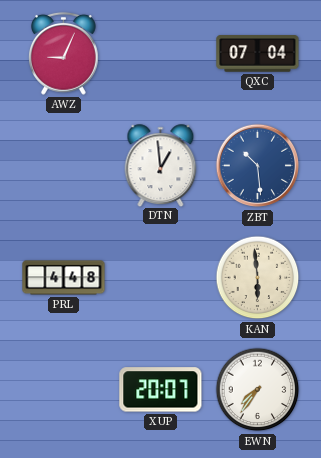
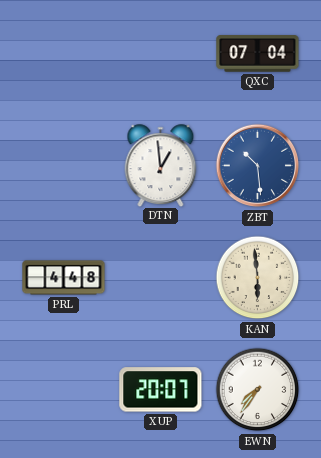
AWZ: 9:04 -> none (63, 53)
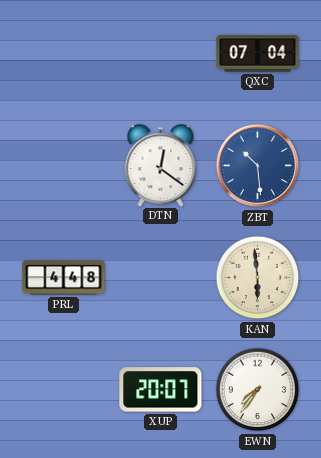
DTN: 12:59 -> 12:21 (161, 165)
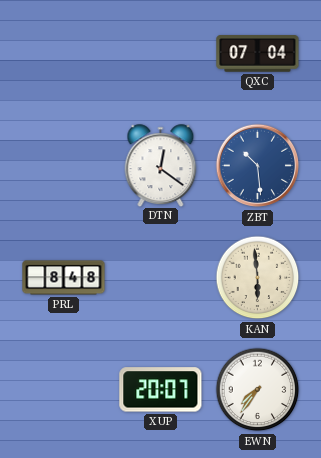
PRL: 4:48 -> 8:48 (64, 278)
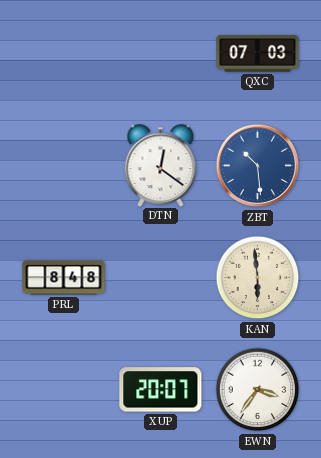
QXC: 07:04 -> 07:03 (258, 54)
EWN: 7:36 -> 3:36 (258, 390)
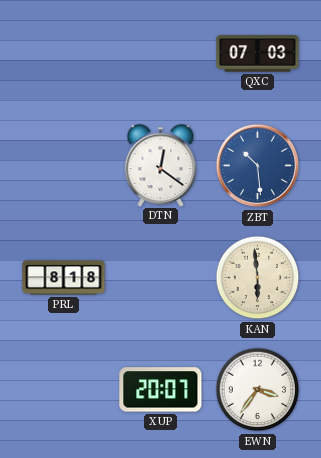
PRL: 8:48 -> 8:18 (64, 278)
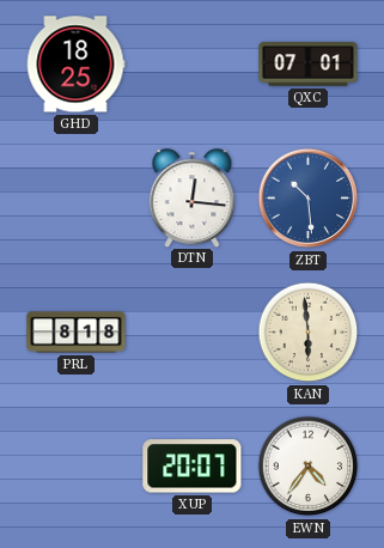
GHD: none -> 18:25 (75, 65)
QXC: 07:03 -> 07:01 (309, 65)
DTN: 12:21 -> 12:16 (193, 197)
EWN: 3:36 -> 4:36 (309, 467)
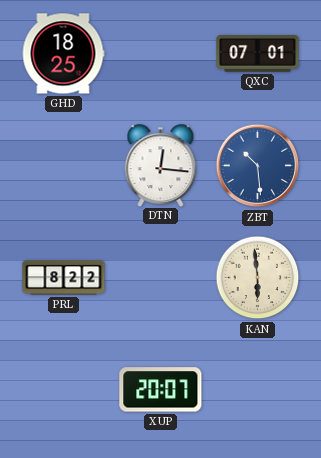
PRL: 8:18 -> 8:22 (64, 278)
EWN: 4:36 -> none (309, 467)
